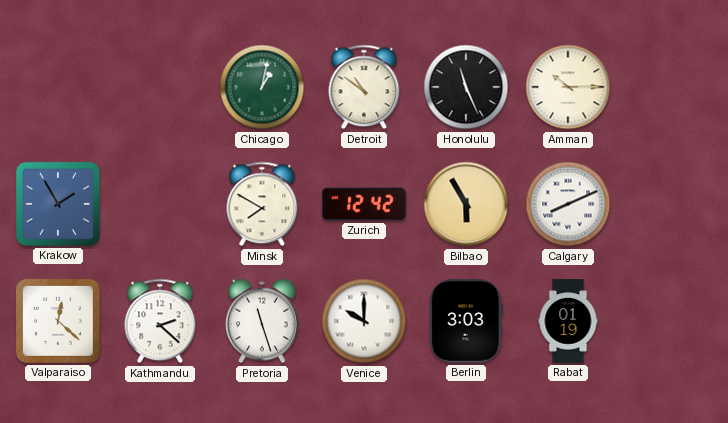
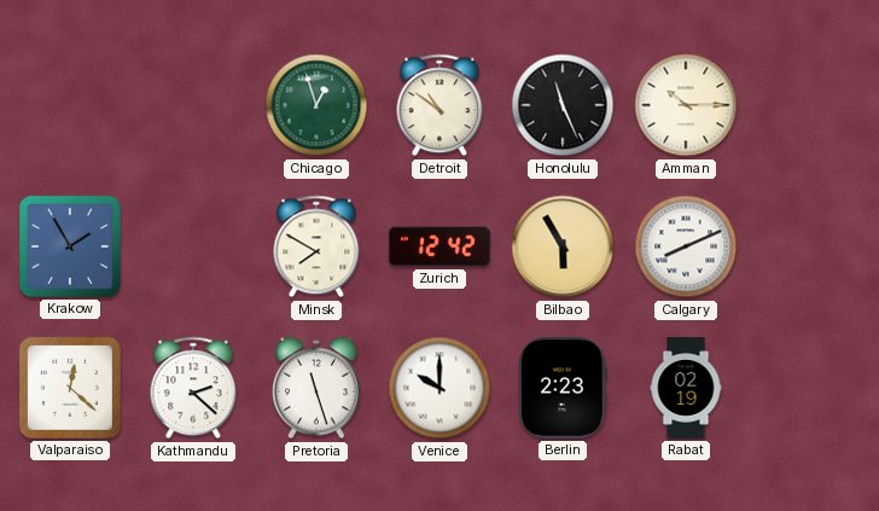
Chicago: 1:02 -> 12:57 (316, 105)
Berlin: 3:03 -> 2:23 (563, 388)
Rabat: 01:19 -> 02:19 (686, 388)
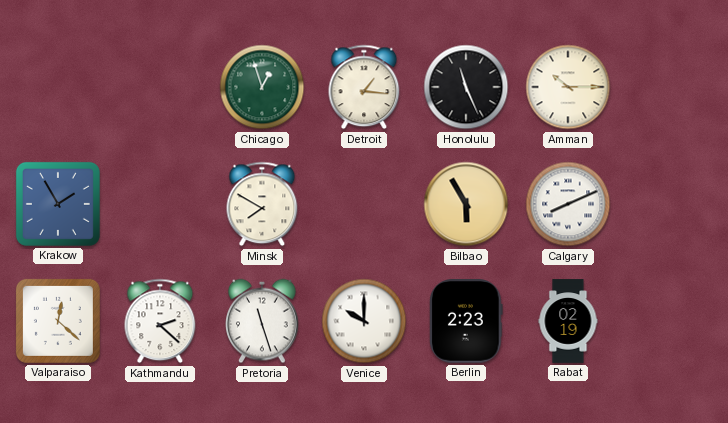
Detroit: 10:51 -> 1:16 (364, 87)
Zurich: 12:42 -> none (441, 246)
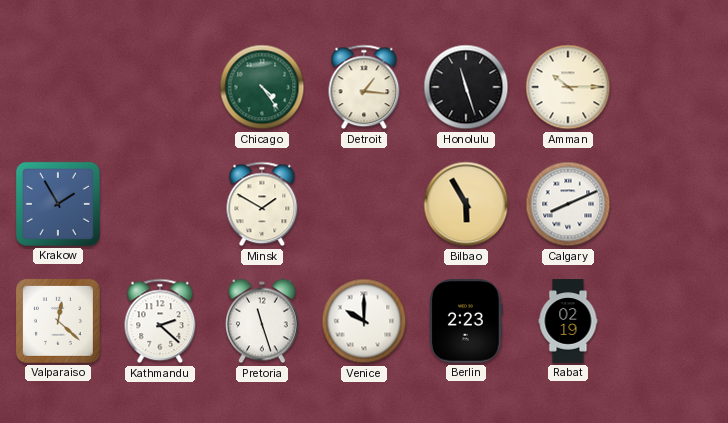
Chicago: 12:57 -> 4:24 (262, 87)
Honolulu: 11:26 -> 11:27 (466, 87)
Minsk: 7:50 -> 1:50 (262, 204)
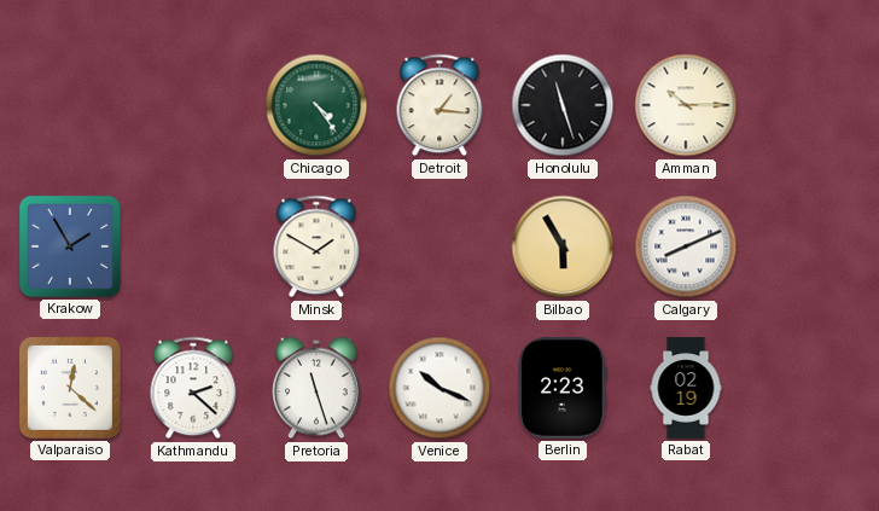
Venice: 10:00 -> 10:19 (439, 388)
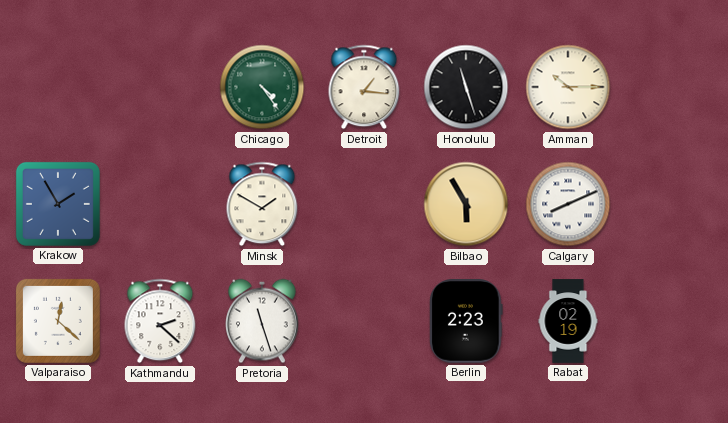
Venice: 10:19 -> none (439, 388)
